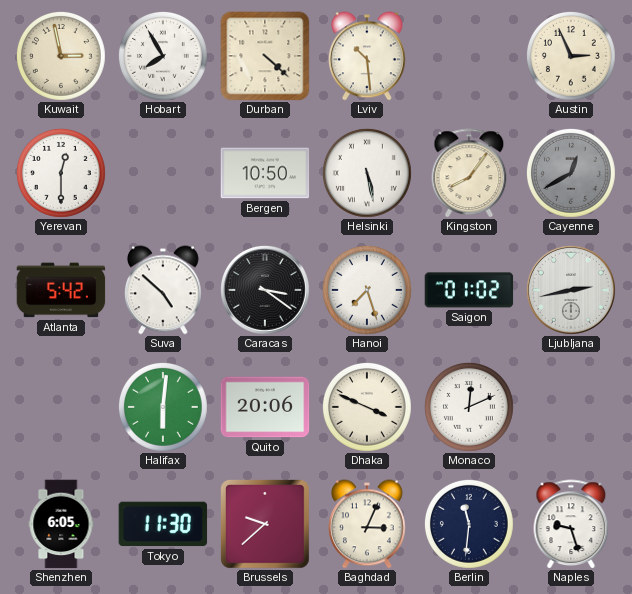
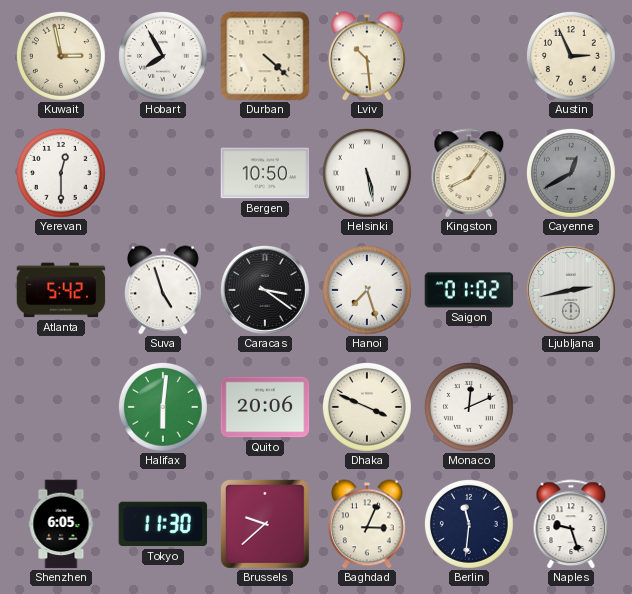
Suva: 4:52 -> 4:57 (164, 290)
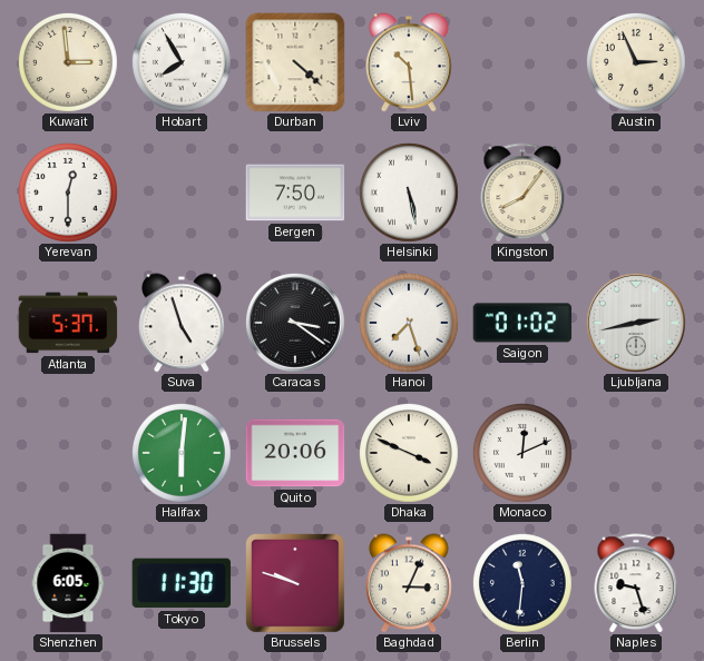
Kuwait: 2:58 -> 2:59 (68, 62)
Bergen: 10:50 -> 7:50 (295, 193)
Cayenne: 12:40 -> none (571, 173)
Atlanta: 5:42 -> 5:37 (68, 323)
Brussels: 9:38 -> 9:48 (296, 584)
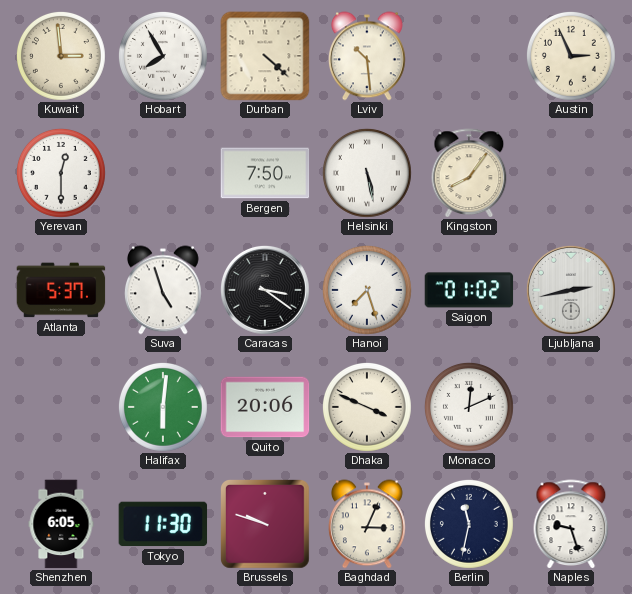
Berlin: 11:31 -> 11:32 (469, 524)
